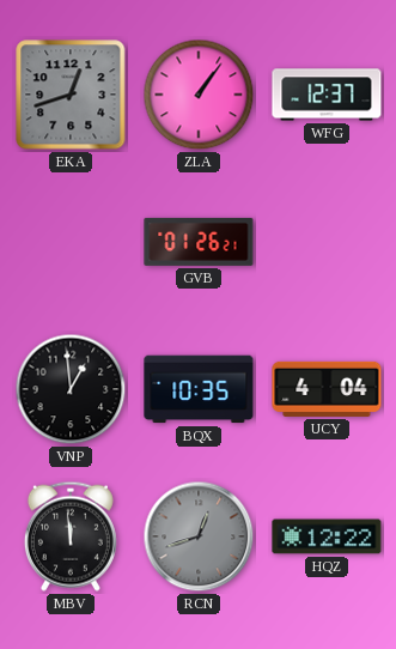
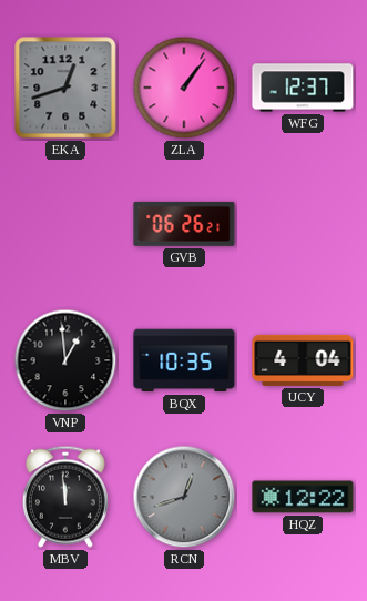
GVB: 01:26 -> 06:26 (184, 224)
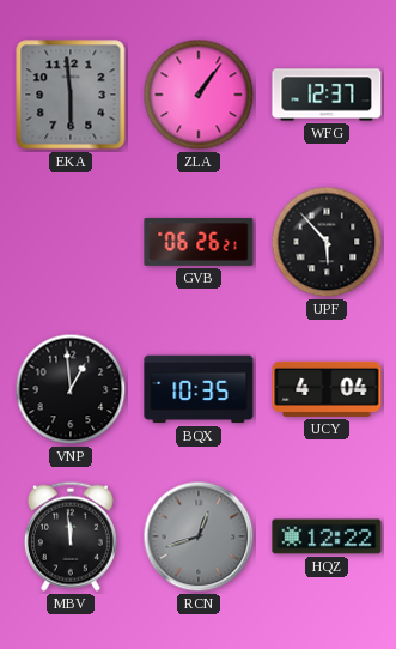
EKA: 12:42 -> 5:59 (71, 95)
UPF: none -> 5:53 (327, 242)
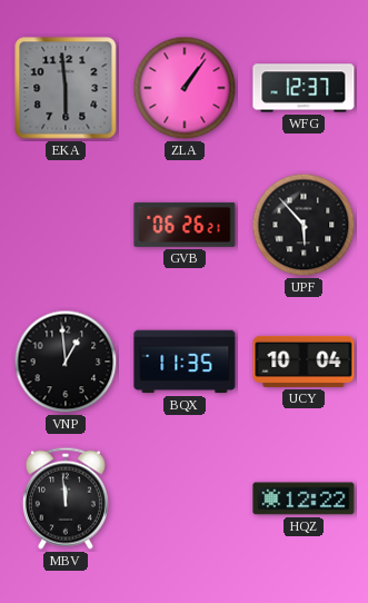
BQX: 10:35 -> 11:35 (185, 362)
UCY: 4:04 -> 10:04 (304, 362)
RCN: 12:42 -> none (199, 536)
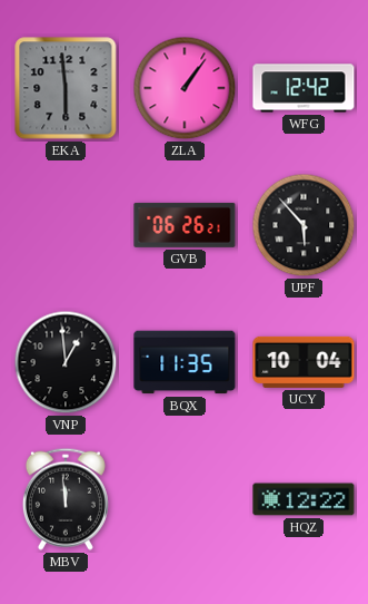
WFG: 12:37 -> 12:42 (304, 88)
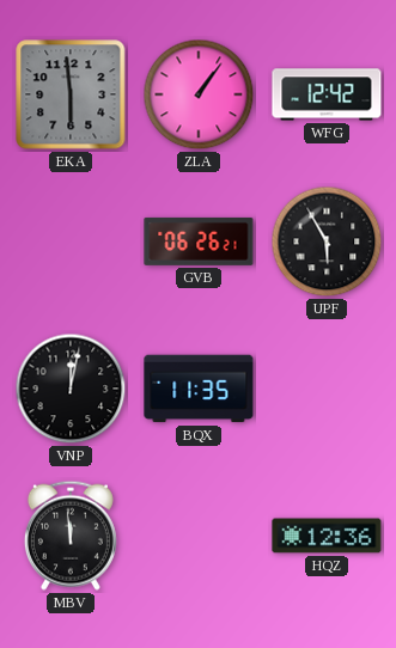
UPF: 5:53 -> 5:55 (327, 242)
VNP: 12:59 -> 12:02 (71, 389)
UCY: 10:04 -> none (304, 362)
HQZ: 12:22 -> 12:36 (327, 536)
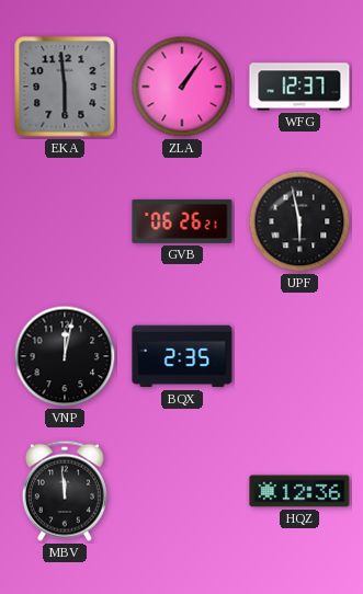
WFG: 12:42 -> 12:37 (299, 87)
UPF: 5:55 -> 5:58 (299, 221)
BQX: 11:35 -> 2:35 (182, 356)
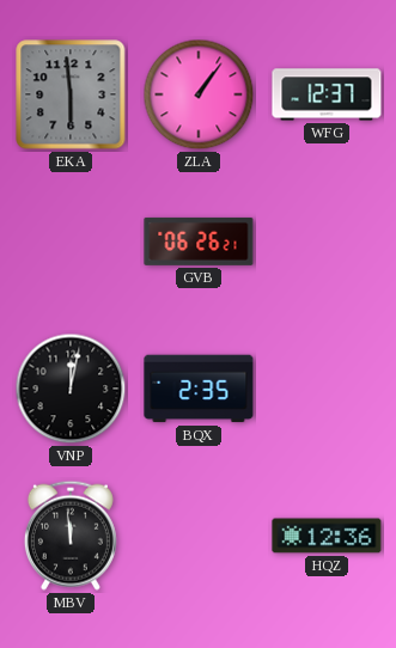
UPF: 5:58 -> none (299, 221)
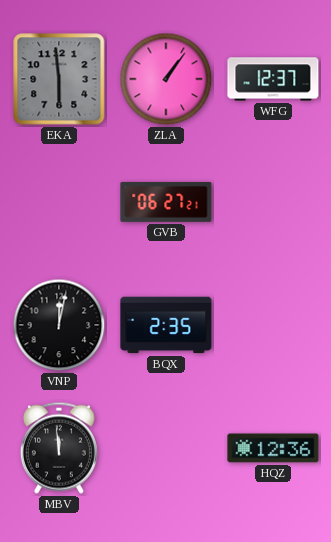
GVB: 06:26 -> 06:27 (166, 202)
